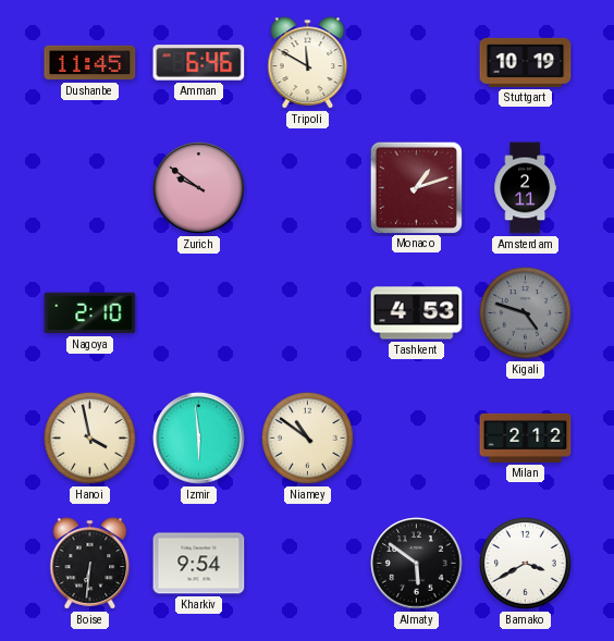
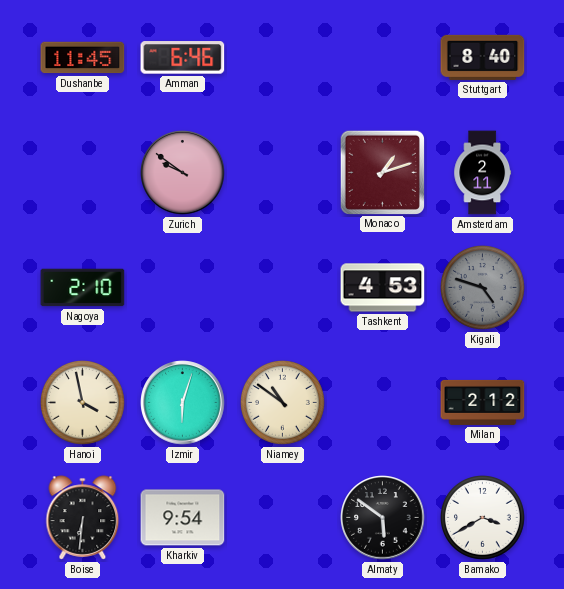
Tripoli: 11:50 -> none (308, 63)
Stuttgart: 10:19 -> 8:40 (483, 57)
Izmir: 5:59 -> 6:03 (183, 403)
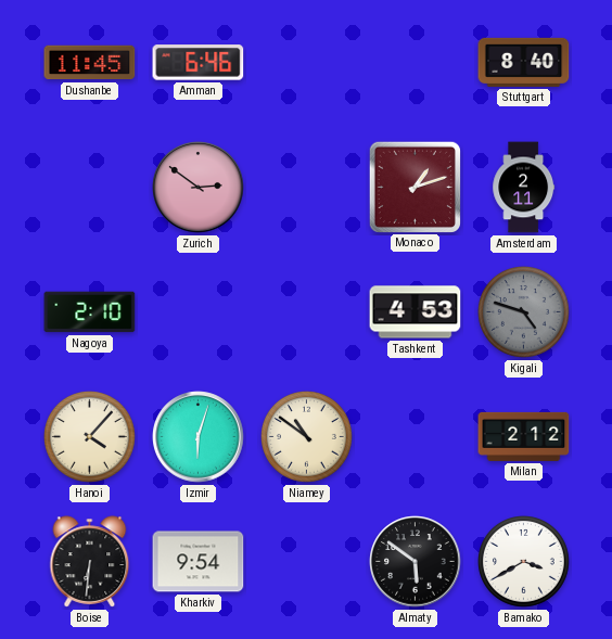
Zurich: 9:51 -> 2:51 (199, 188)
Hanoi: 3:58 -> 4:07 (90, 437)
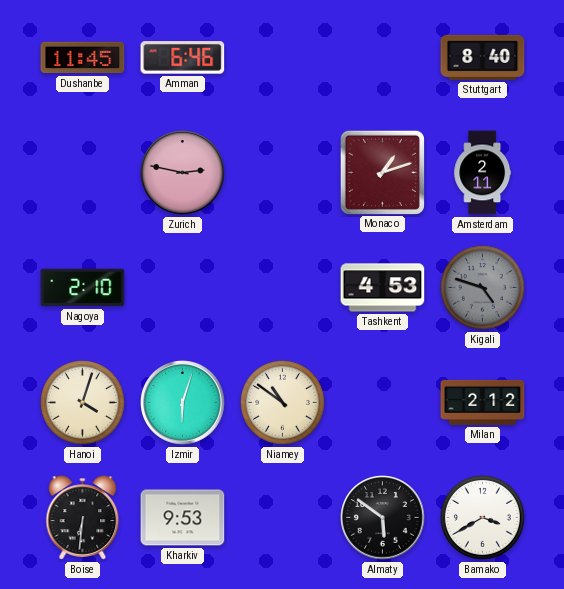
Zurich: 2:51 -> 2:47 (183, 173)
Hanoi: 4:07 -> 4:03 (83, 403)
Kharkiv: 9:54 -> 9:53 (183, 518)
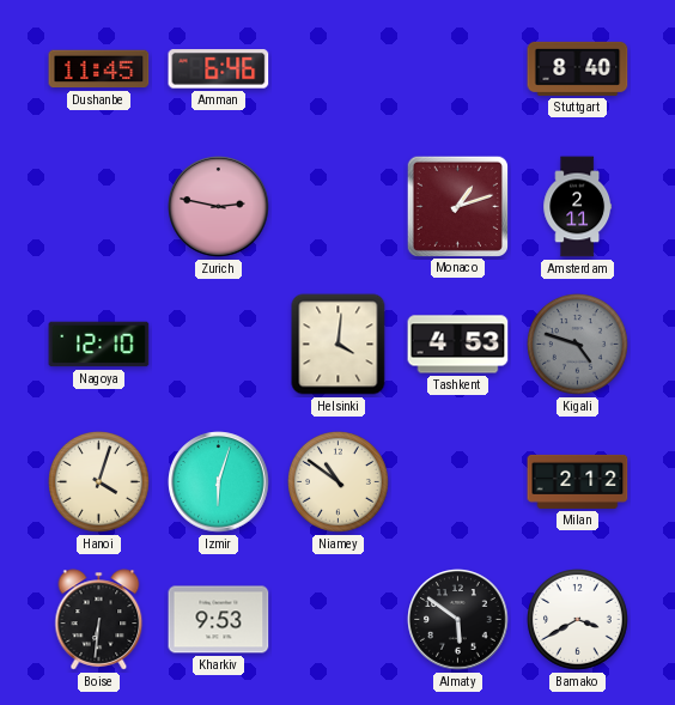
Nagoya: 2:10 -> 12:10 (99, 345)
Helsinki: none -> 4:01 (339, 345)
